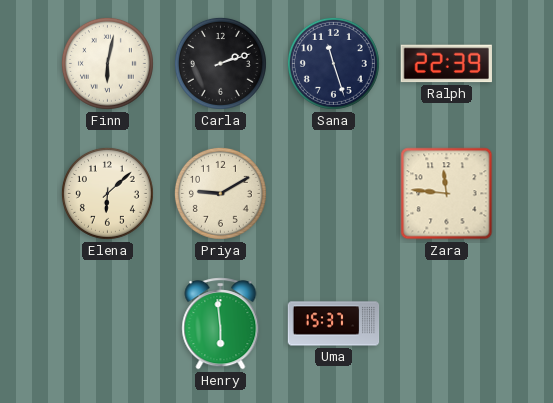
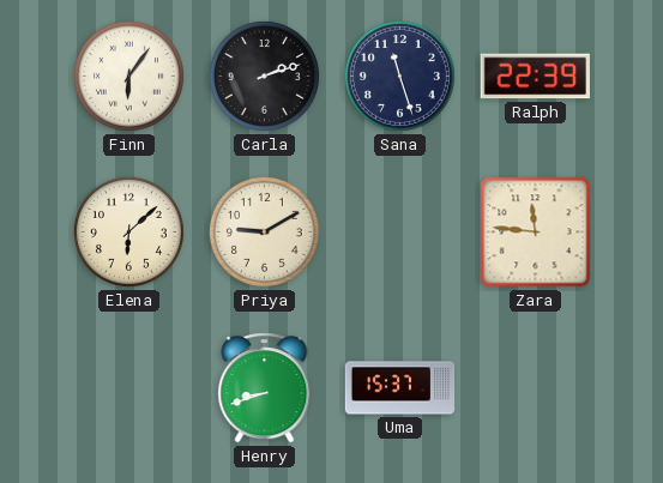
Finn: 6:02 -> 6:06 (128, 76)
Henry: 5:59 -> 8:42 (265, 388)
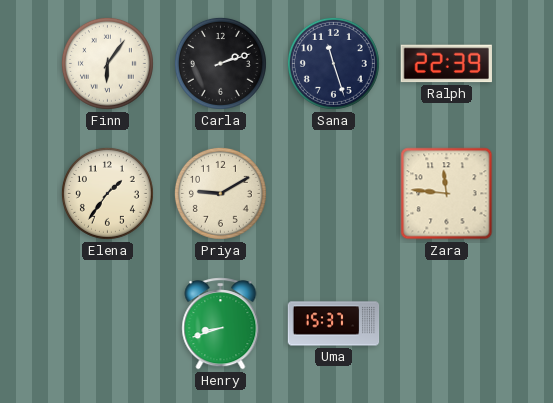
Elena: 6:08 -> 1:36 (107, 193)
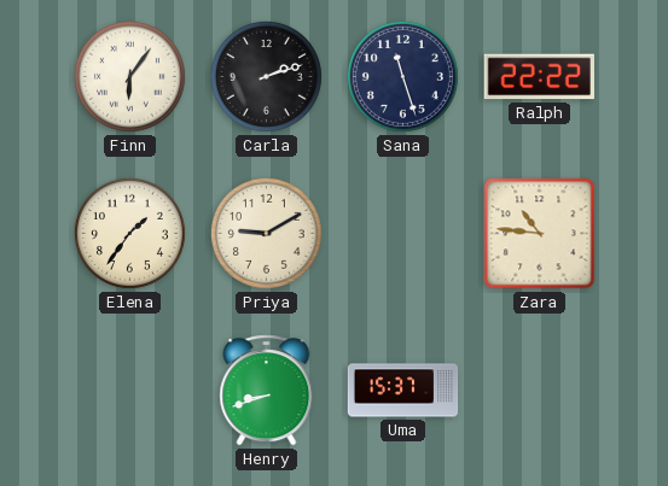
Ralph: 22:39 -> 22:22 (539, 77)
Zara: 11:46 -> 10:46 (540, 234)
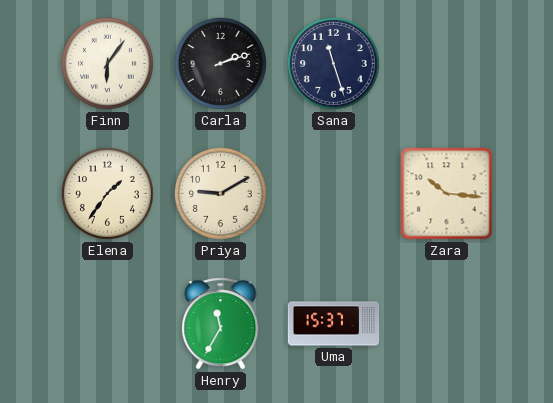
Ralph: 22:22 -> none (539, 77)
Zara: 10:46 -> 10:16 (447, 194)
Henry: 8:42 -> 11:35 (221, 324)
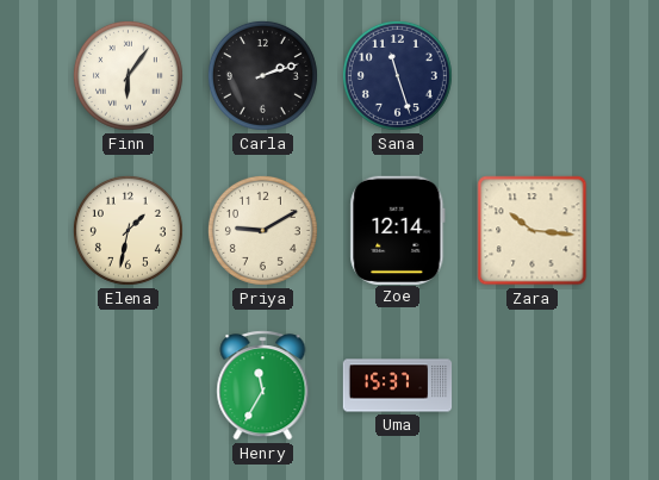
Elena: 1:36 -> 1:32 (128, 230)
Zoe: none -> 12:14 (398, 230)
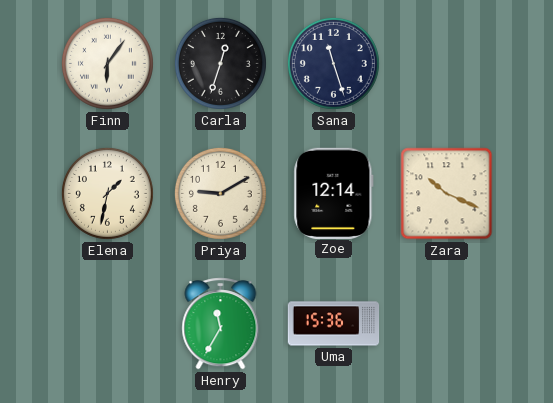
Carla: 2:12 -> 12:33 (220, 63)
Zara: 10:16 -> 10:19 (447, 194)
Uma: 15:37 -> 15:36 (334, 324)
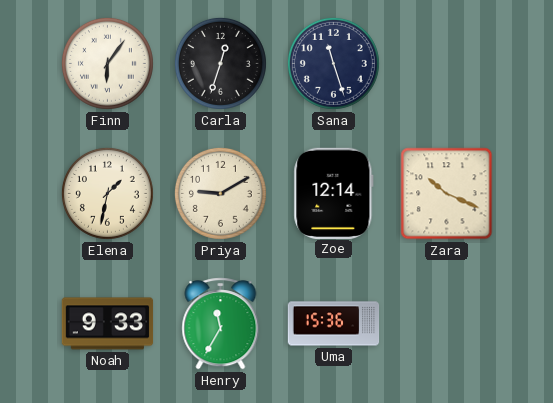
Noah: none -> 9:33 (108, 324)
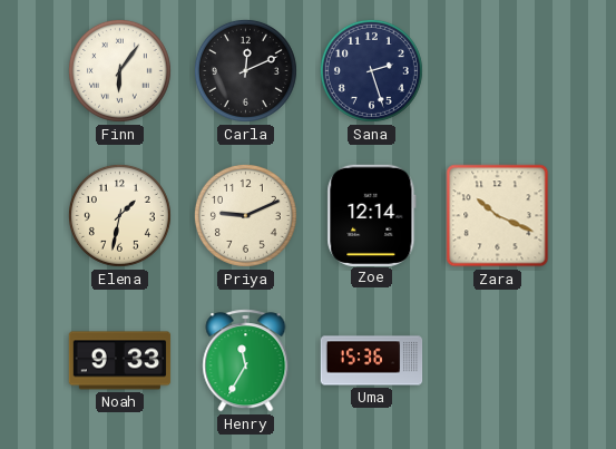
Carla: 12:33 -> 12:11 (245, 70)
Sana: 11:27 -> 2:27 (371, 70)
Priya: 9:10 -> 9:11 (245, 215)
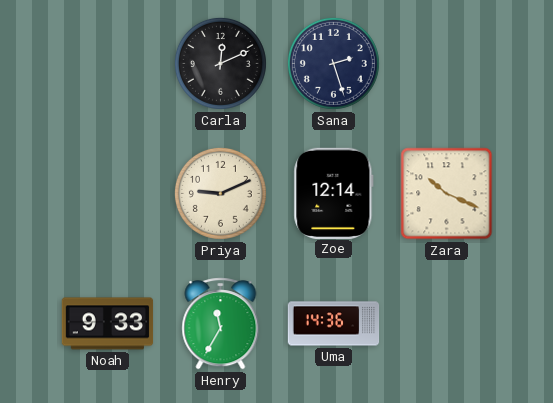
Finn: 6:06 -> none (119, 70)
Elena: 1:32 -> none (119, 215)
Uma: 15:36 -> 14:36 (334, 324)
